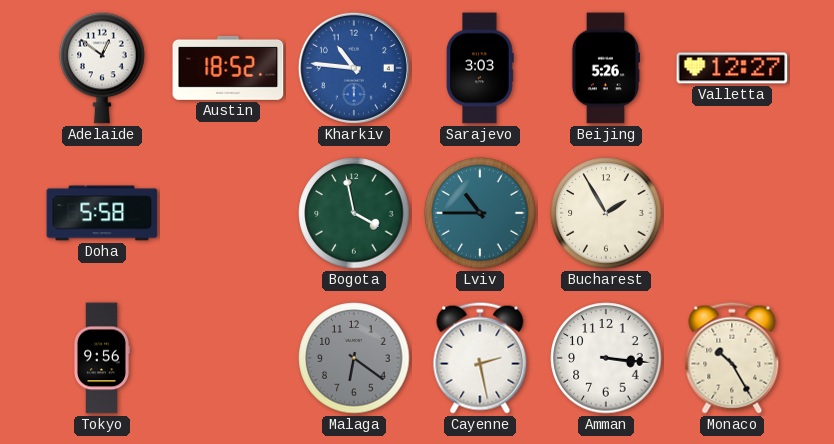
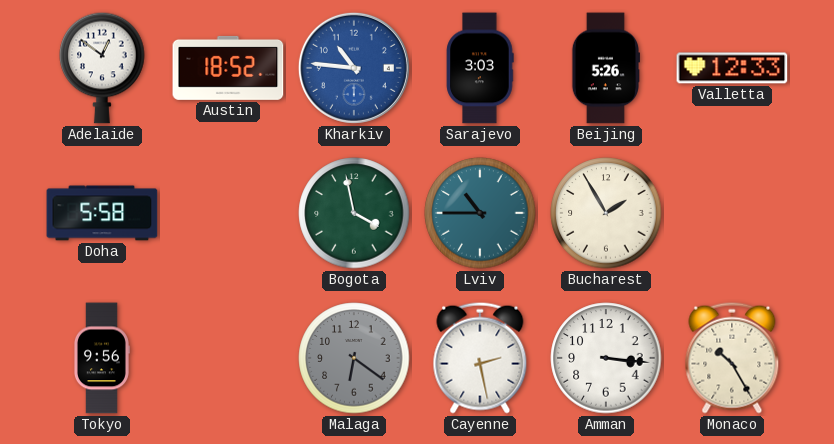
Valletta: 12:27 -> 12:33 (732, 68)
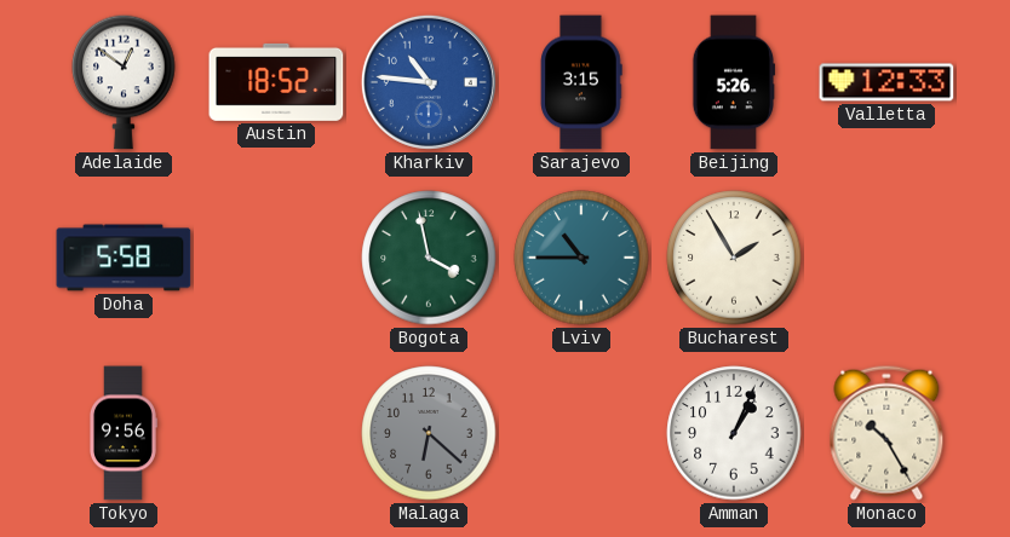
Sarajevo: 3:03 -> 3:15 (581, 82)
Malaga: 6:21 -> 6:22 (429, 433)
Cayenne: 2:28 -> none (480, 358)
Amman: 3:16 -> 1:04 (734, 433)
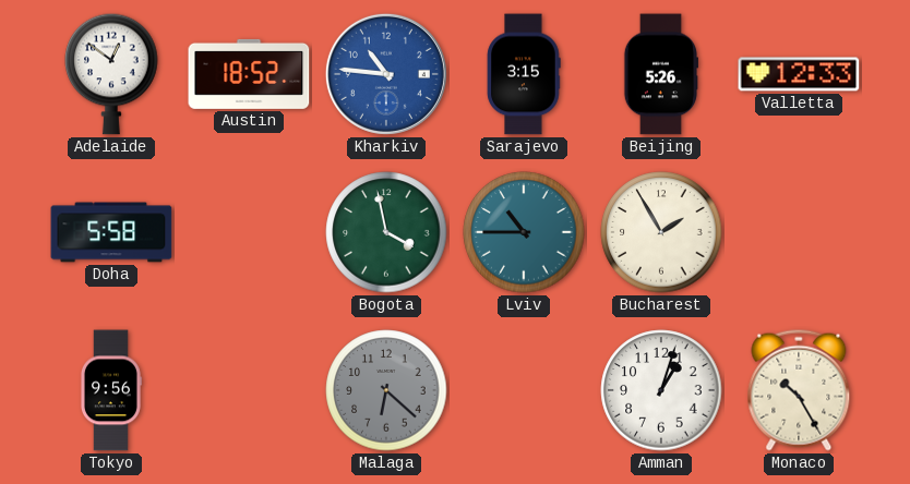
Amman: 1:04 -> 1:03 (661, 390)
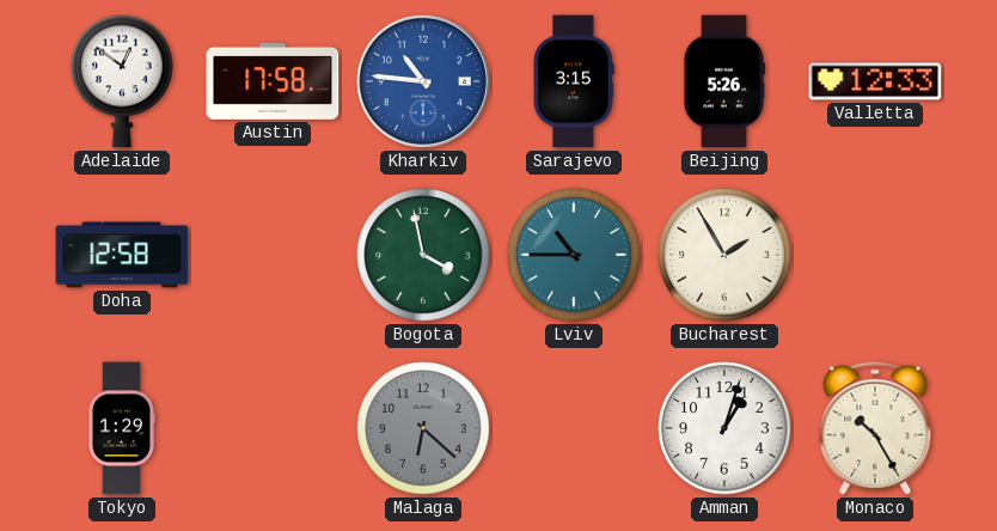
Austin: 18:52 -> 17:58 (273, 81)
Doha: 5:58 -> 12:58 (122, 255)
Tokyo: 9:56 -> 1:29 (121, 428)
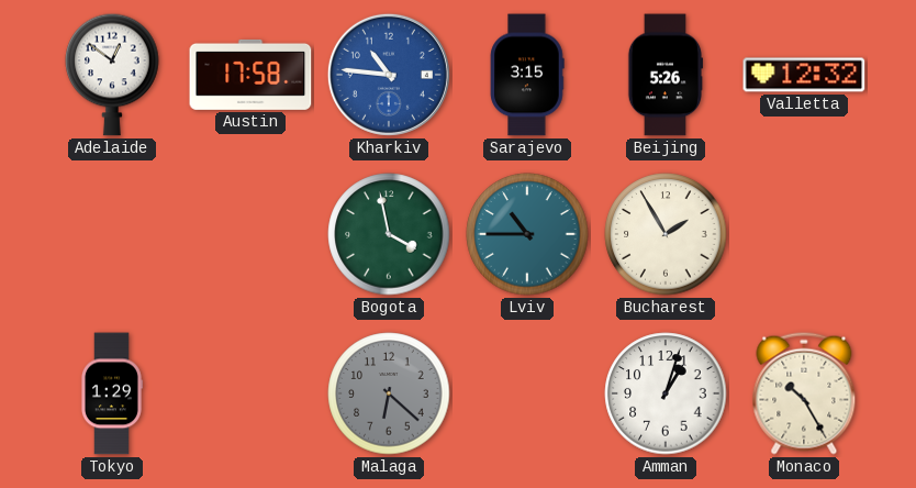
Valletta: 12:33 -> 12:32 (804, 75)
Doha: 12:58 -> none (122, 255)
